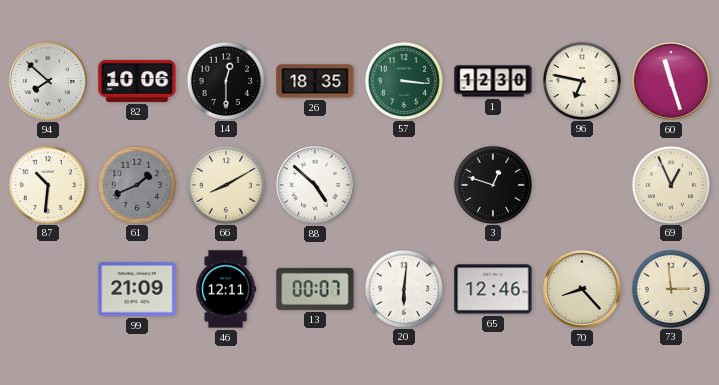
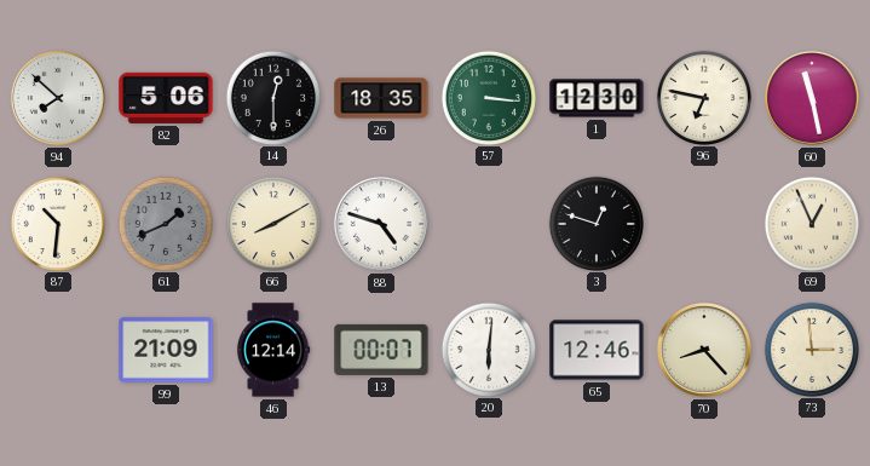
82: 10:06 -> 5:06 (166, 98)
60: 11:27 -> 11:28 (812, 98)
88: 4:52 -> 4:48 (381, 224)
46: 12:11 -> 12:14 (273, 350)
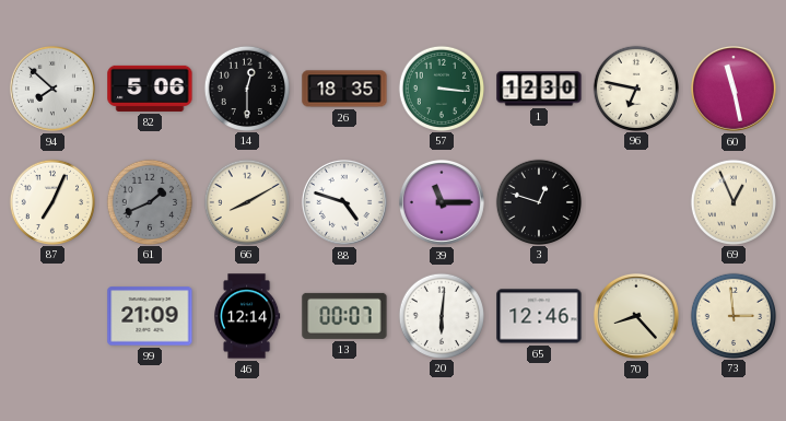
87: 10:31 -> 7:04 (51, 201)
39: none -> 11:15 (442, 202)
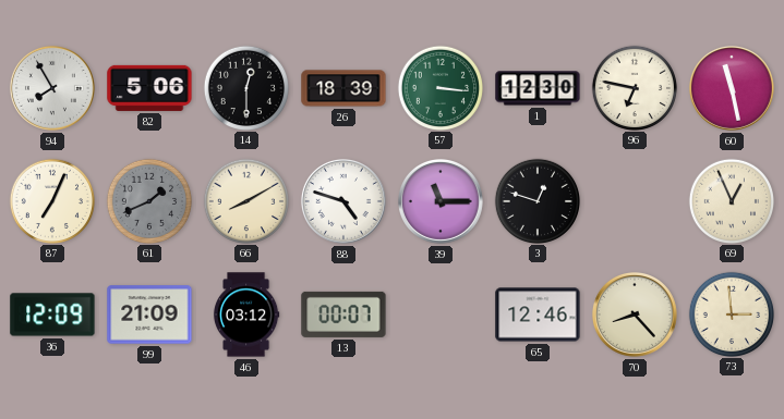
94: 7:52 -> 7:55 (52, 88)
26: 18:35 -> 18:39 (343, 88)
36: none -> 12:09 (52, 315)
46: 12:14 -> 03:12 (246, 315)
20: 6:01 -> none (441, 315)
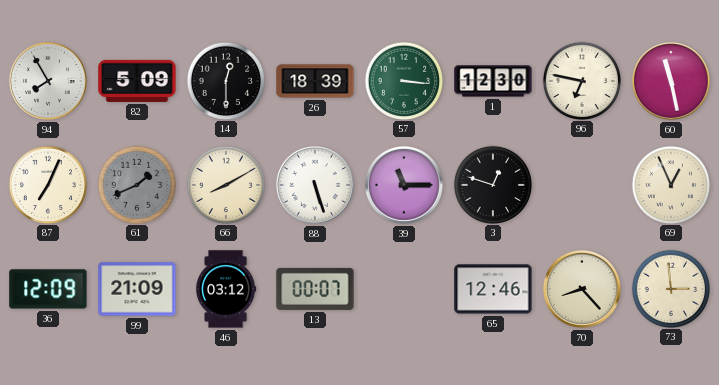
82: 5:06 -> 5:09 (137, 81)
88: 4:48 -> 5:27 (315, 185)
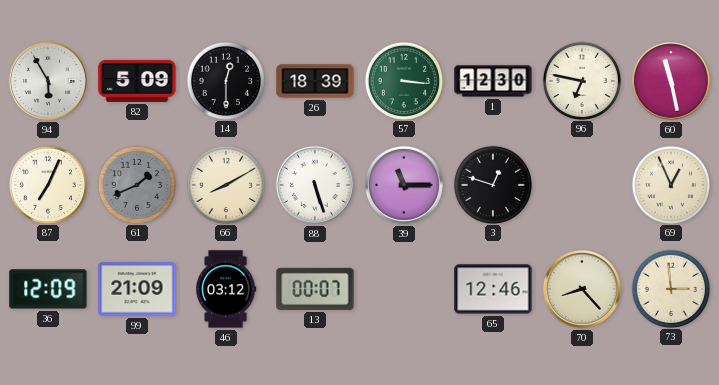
94: 7:55 -> 5:55 (48, 81)
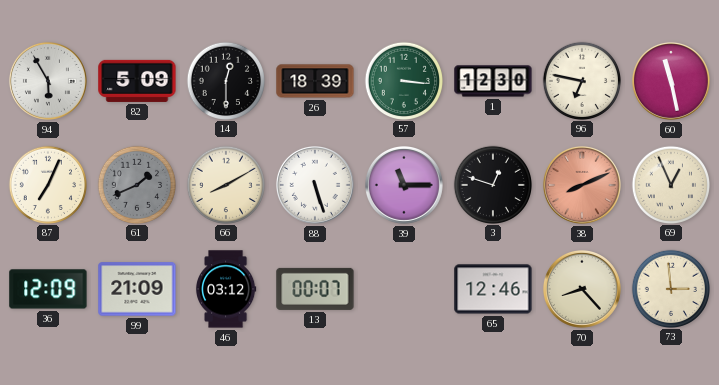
38: none -> 8:11 (582, 185)
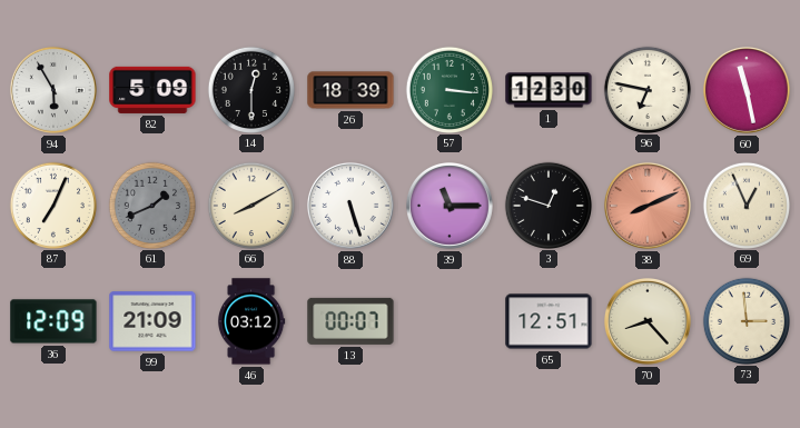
65: 12:46 -> 12:51 (549, 321)
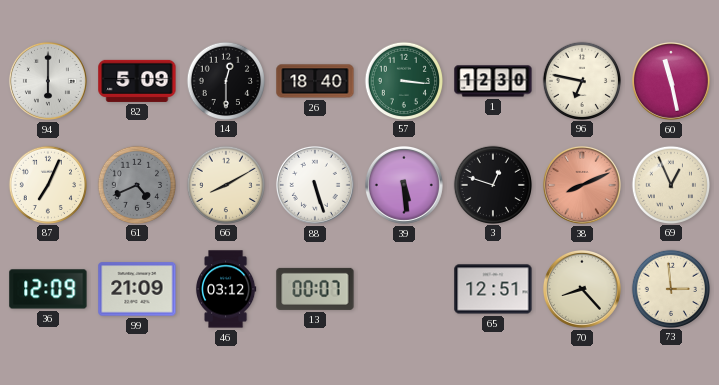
94: 5:55 -> 6:00 (48, 81)
26: 18:39 -> 18:40 (315, 81)
61: 1:41 -> 4:41 (136, 184)
39: 11:15 -> 5:29 (404, 185)
